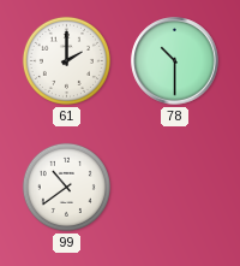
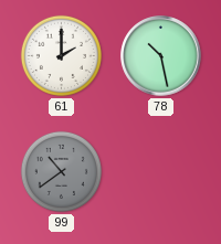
78: 10:30 -> 10:28 (161, 56)
99 dial: white -> grey (61, 171)
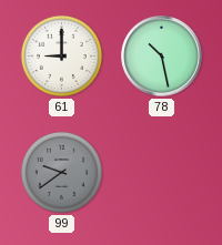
61: 2:00 -> 9:00 (61, 55)
99: 10:39 -> 9:39 (61, 172)
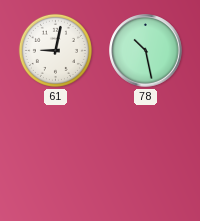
61: 9:00 -> 9:02 (55, 50)
99: 9:39 -> none (61, 172)
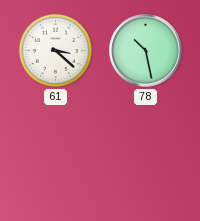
61: 9:02 -> 3:22 (55, 50)
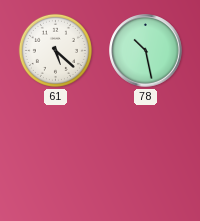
61: 3:22 -> 5:22 (55, 50)
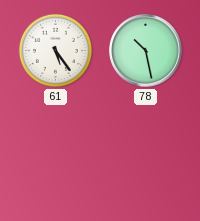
61: 5:22 -> 5:24 (55, 50)
